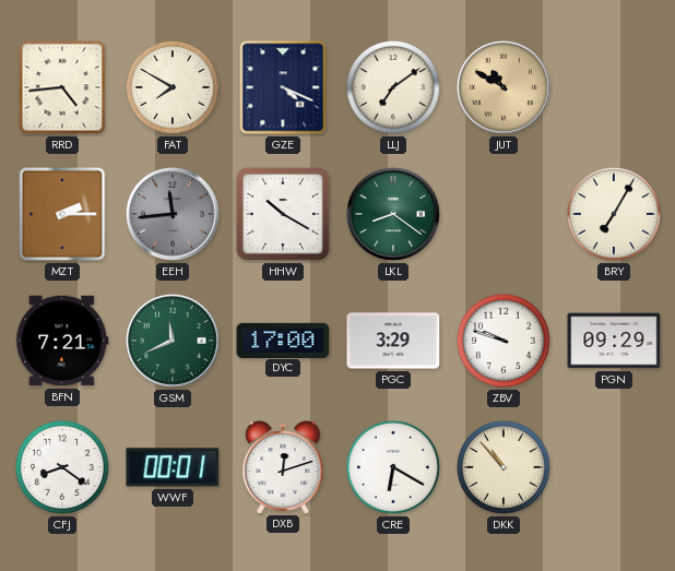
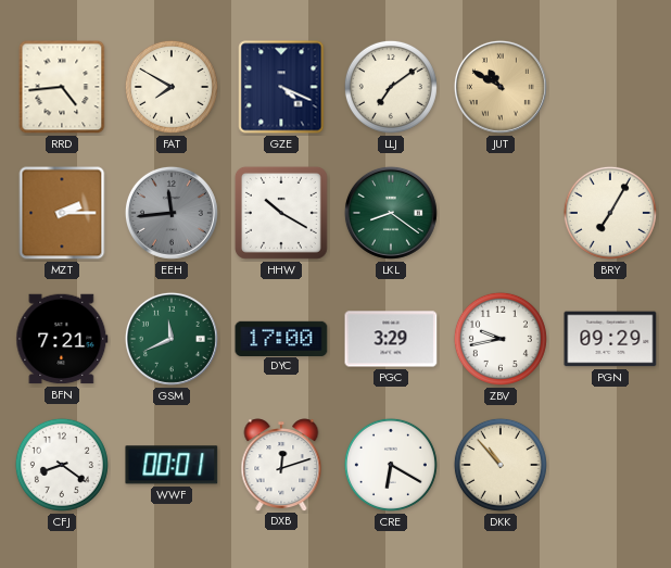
ZBV: 9:48 -> 9:43 (501, 339)
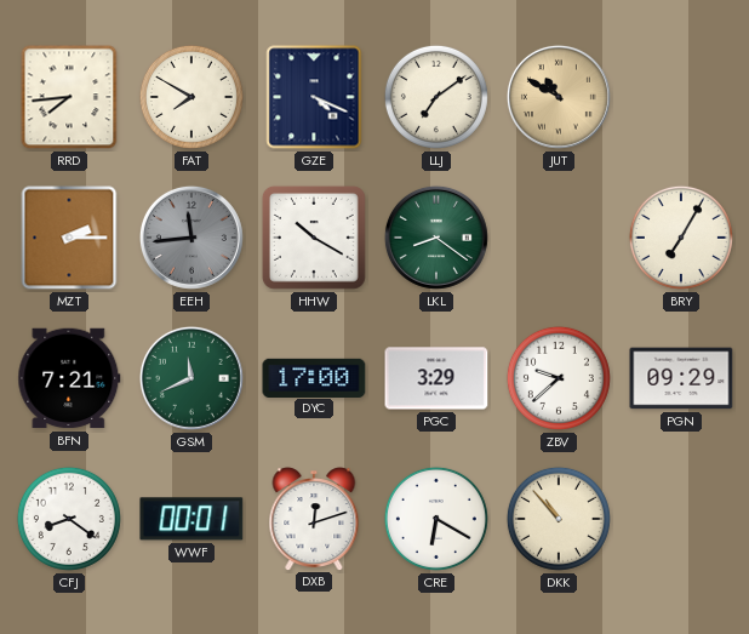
RRD: 4:44 -> 7:44 (69, 97)
ZBV: 9:43 -> 9:38 (559, 378)
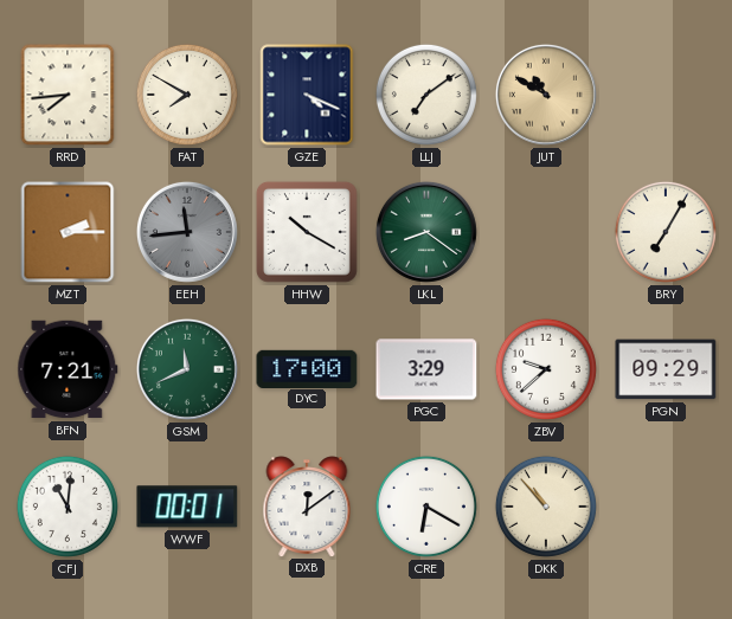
CFJ: 8:21 -> 11:01 (68, 507)
DXB: 12:12 -> 12:09 (307, 507)
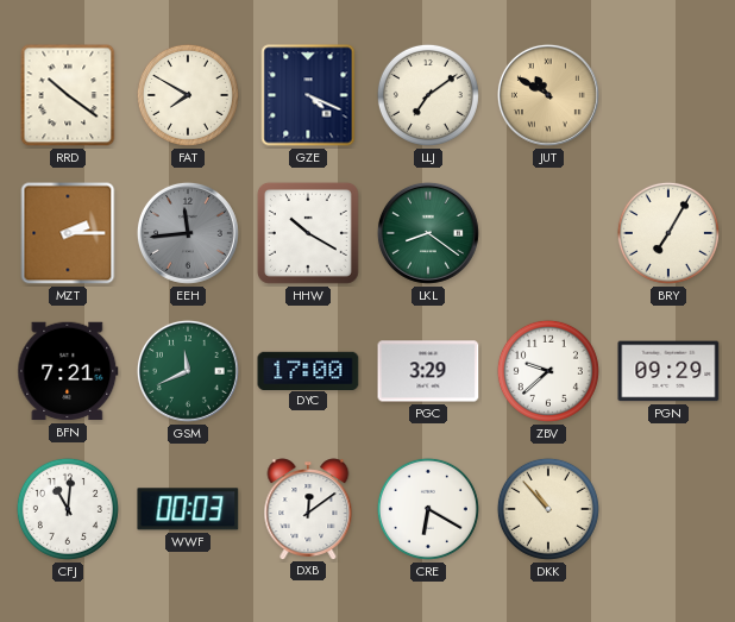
RRD: 7:44 -> 10:21 (68, 95)
WWF: 00:01 -> 00:03 (188, 509)
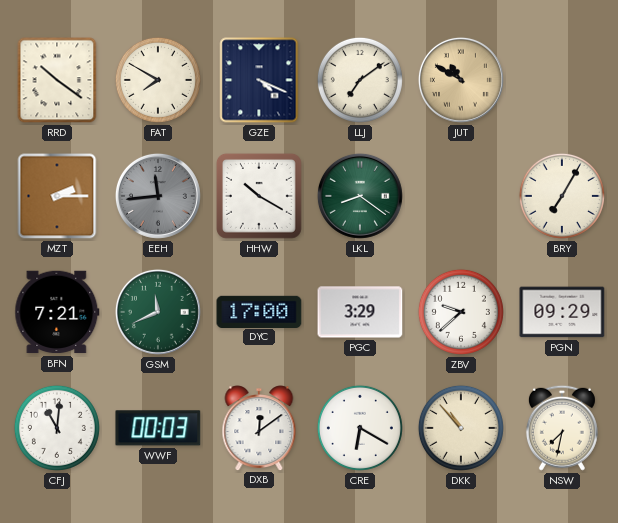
NSW: none -> 7:32 (562, 428)
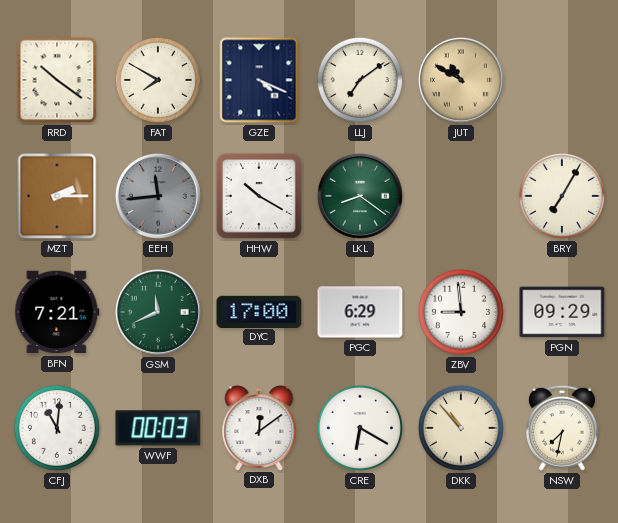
PGC: 3:29 -> 6:29 (360, 312)
ZBV: 9:38 -> 8:59 (461, 312)
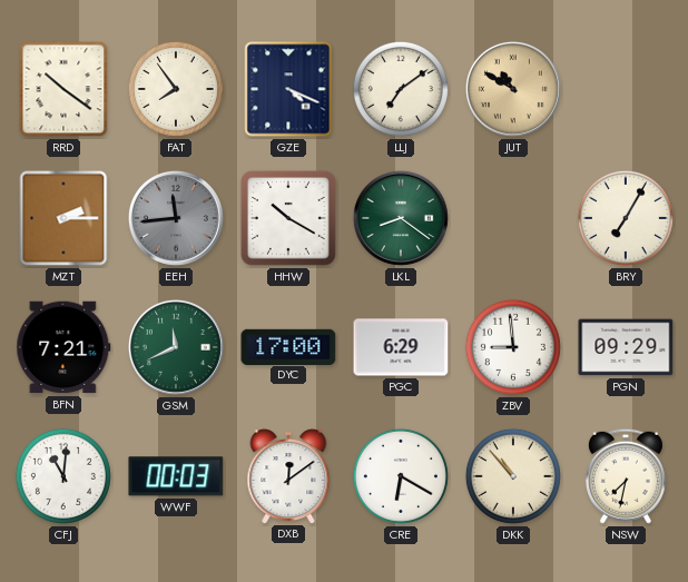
FAT: 7:50 -> 7:54 (176, 89)
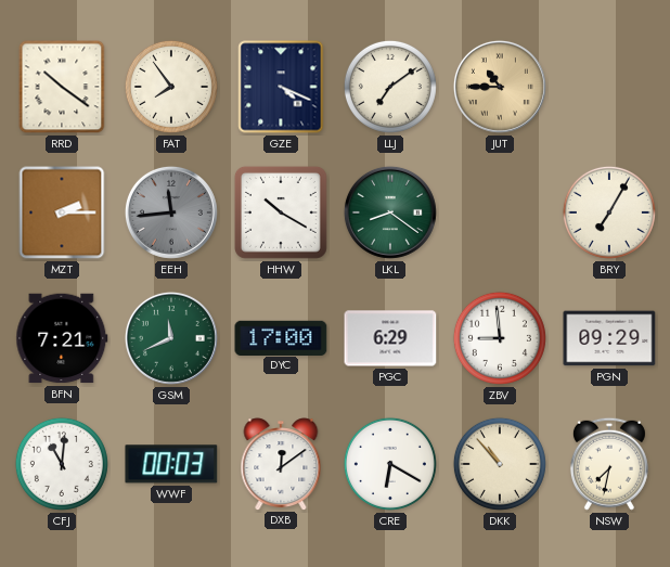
JUT: 10:50 -> 10:45 (500, 87)
